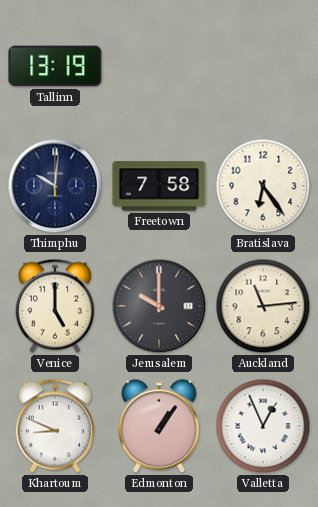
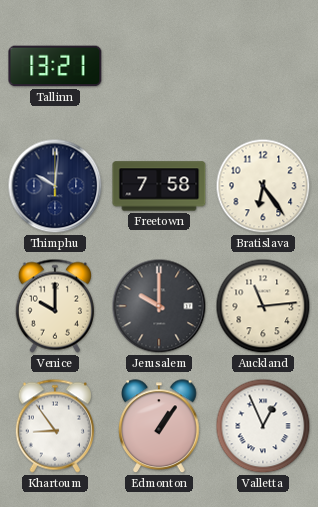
Tallinn: 13:19 -> 13:21 (55, 66)
Venice: 5:00 -> 10:00 (55, 306)
Khartoum: 8:49 -> 8:54 (55, 426)
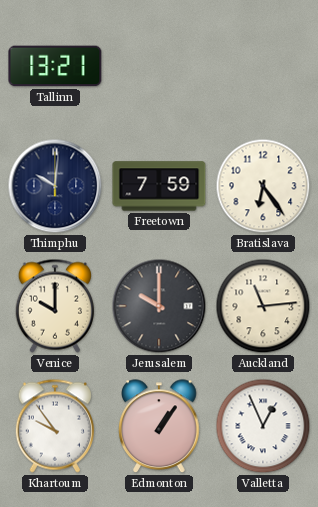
Freetown: 7:58 -> 7:59 (159, 186)
Khartoum: 8:54 -> 9:54 (55, 426)
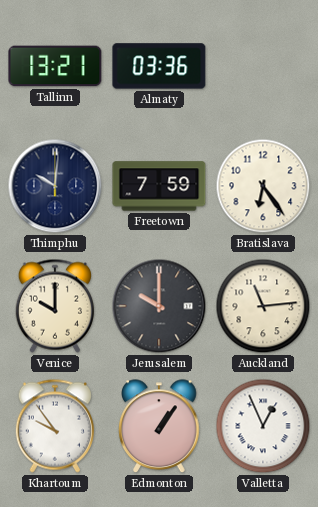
Almaty: none -> 03:36 (159, 66)
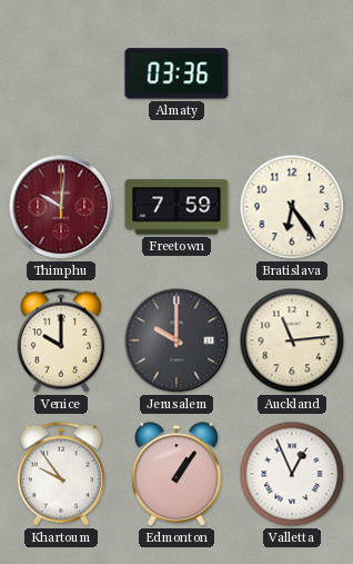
Tallinn: 13:21 -> none (55, 66)
Thimphu dial: navy -> burgundy (61, 207)
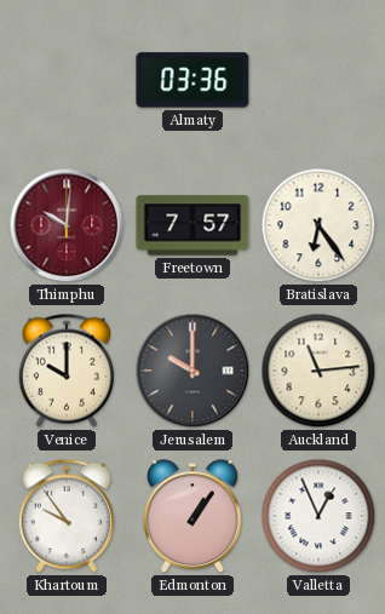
Freetown: 7:59 -> 7:57 (192, 225)
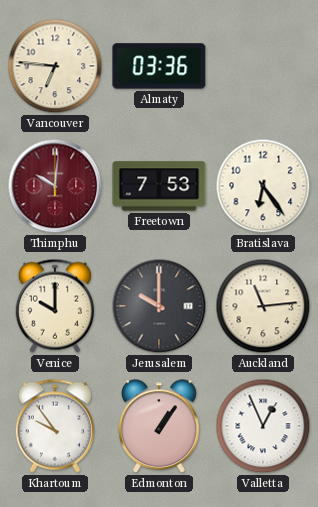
Vancouver: none -> 6:46 (55, 66)
Freetown: 7:57 -> 7:53 (159, 186)
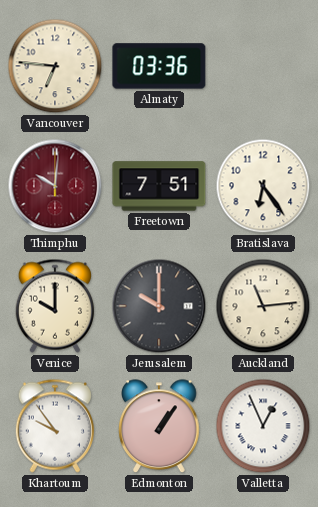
Freetown: 7:53 -> 7:51 (159, 186)
